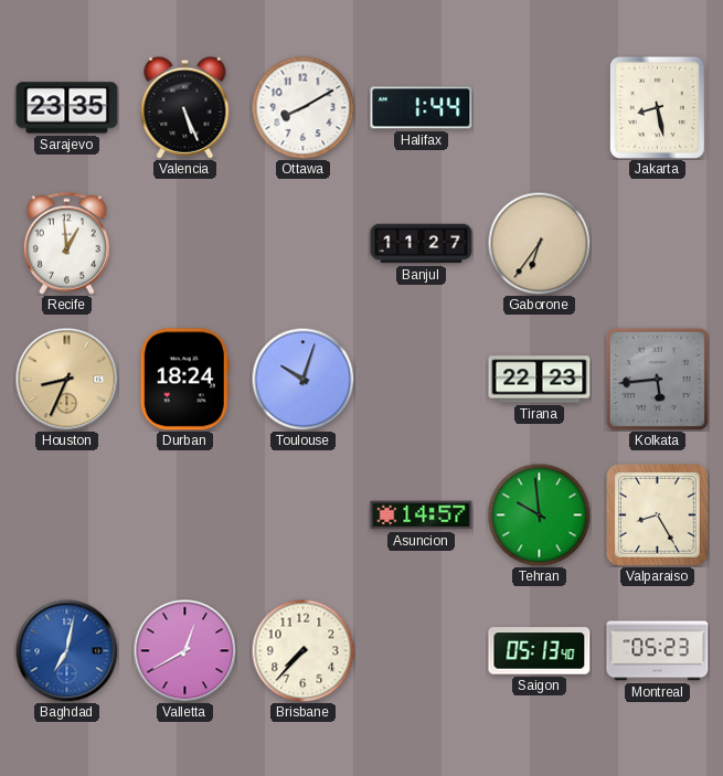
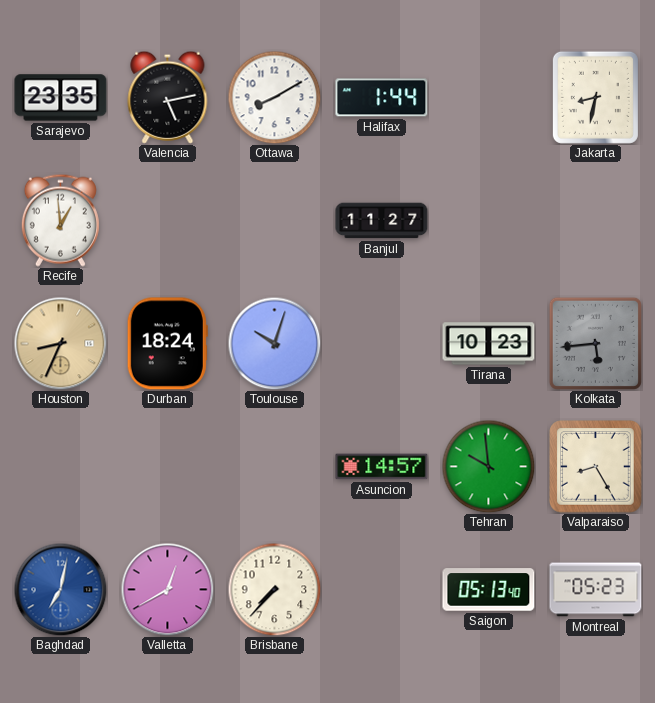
Valencia: 5:26 -> 5:13 (168, 97)
Jakarta: 8:28 -> 8:32 (595, 97)
Gaborone: 6:36 -> none (539, 243)
Tirana: 22:23 -> 10:23 (489, 344)
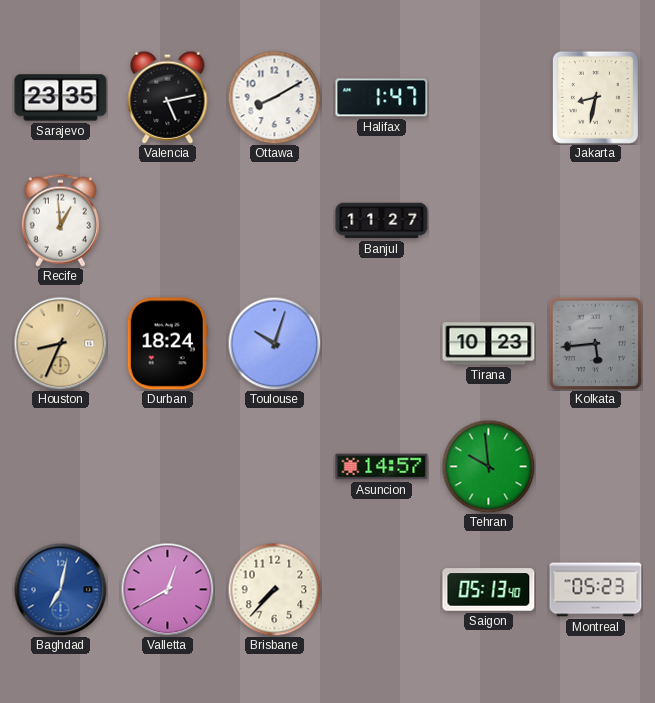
Halifax: 1:44 -> 1:47 (382, 98)
Valparaiso: 8:25 -> none (596, 467)
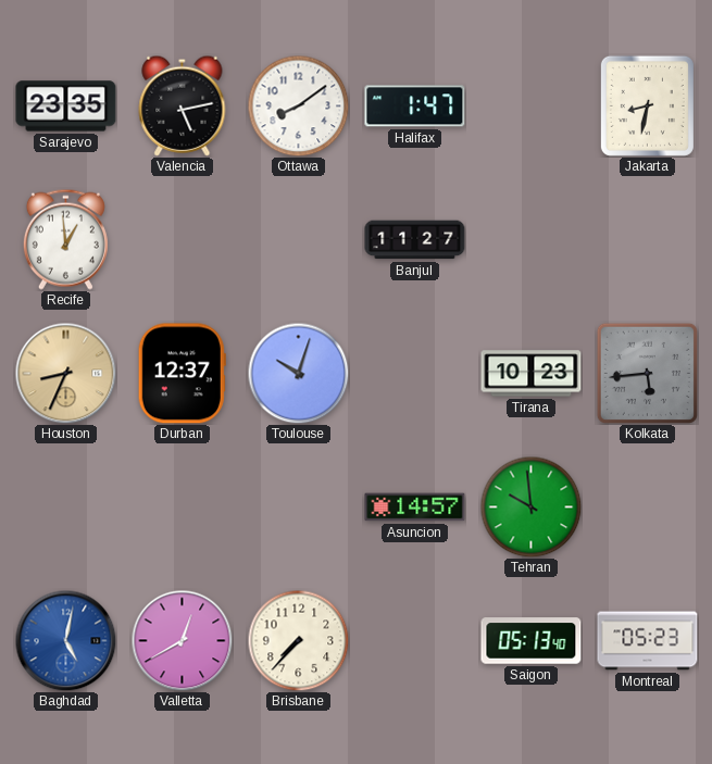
Ottawa: 8:10 -> 8:09 (298, 105)
Durban: 18:24 -> 12:37 (182, 374)
Baghdad: 7:02 -> 5:02 (65, 640)
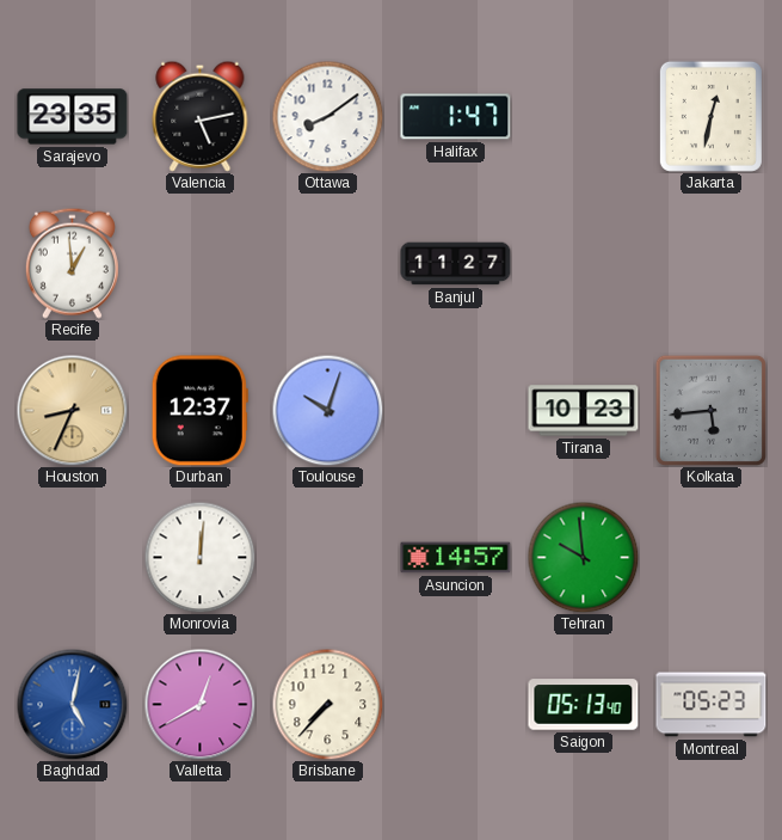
Jakarta: 8:32 -> 12:32 (710, 116)
Monrovia: none -> 12:01 (199, 557)
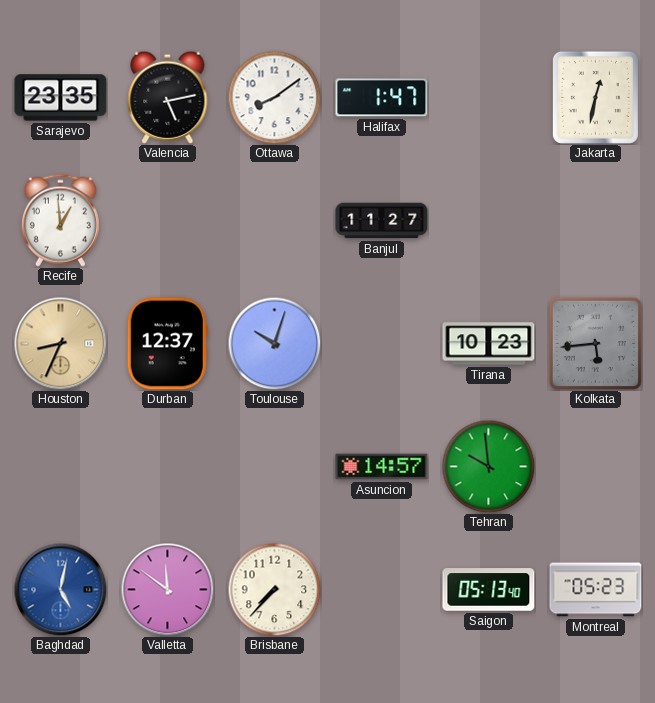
Monrovia: 12:01 -> none (199, 557)
Valletta: 12:40 -> 11:51 (167, 589)
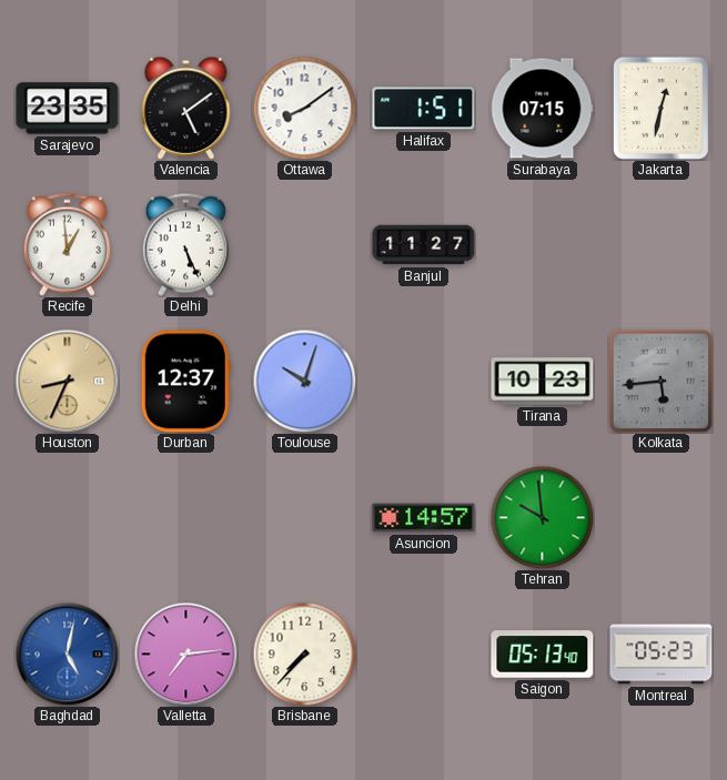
Valencia: 5:13 -> 5:09 (186, 108)
Halifax: 1:47 -> 1:51 (424, 109)
Surabaya: none -> 07:15 (542, 109)
Delhi: none -> 5:26 (185, 244)
Valletta: 11:51 -> 7:14 (185, 654)
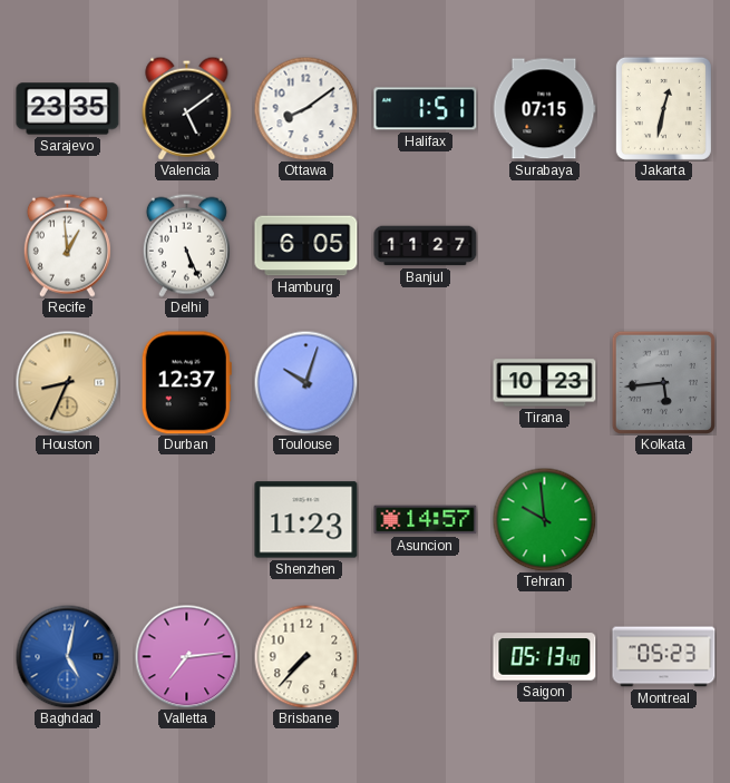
Hamburg: none -> 6:05 (306, 246)
Shenzhen: none -> 11:23 (306, 520)
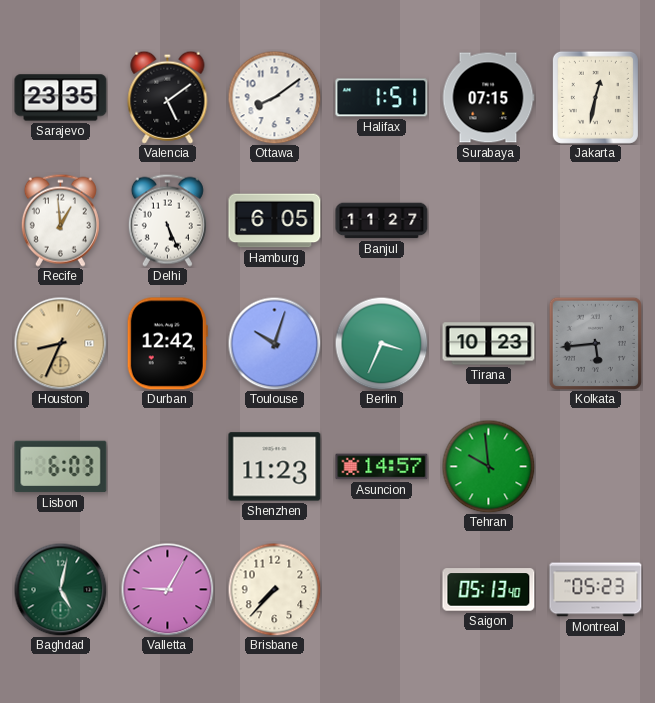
Durban: 12:37 -> 12:42 (167, 344)
Berlin: none -> 3:34 (381, 343)
Lisbon: none -> 6:03 (61, 467)
Baghdad dial: blue -> green (60, 589)
Valletta: 7:14 -> 9:05 (167, 589)
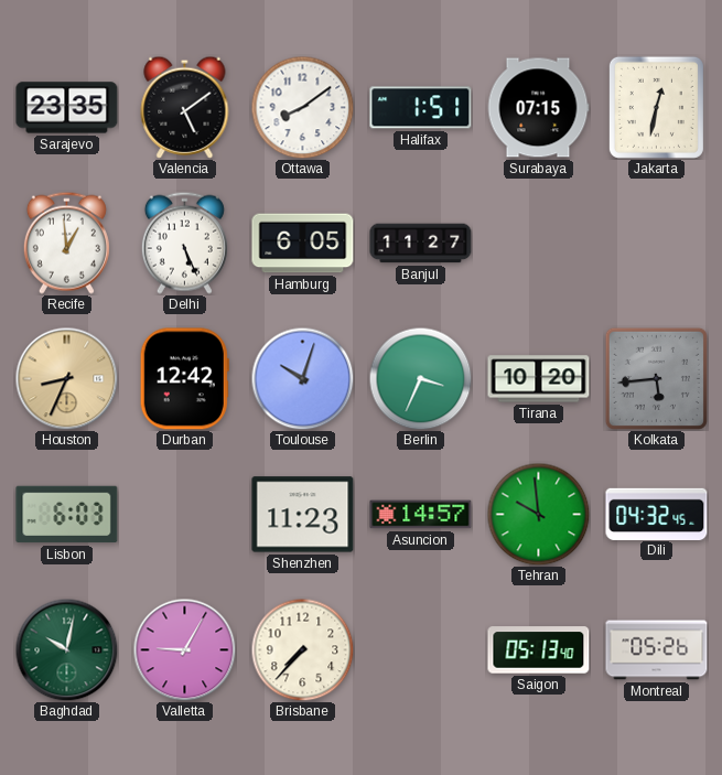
Tirana: 10:23 -> 10:20 (539, 379)
Dili: none -> 04:32 (657, 514)
Baghdad: 5:02 -> 10:02 (66, 649)
Montreal: 05:23 -> 05:26 (657, 650)
